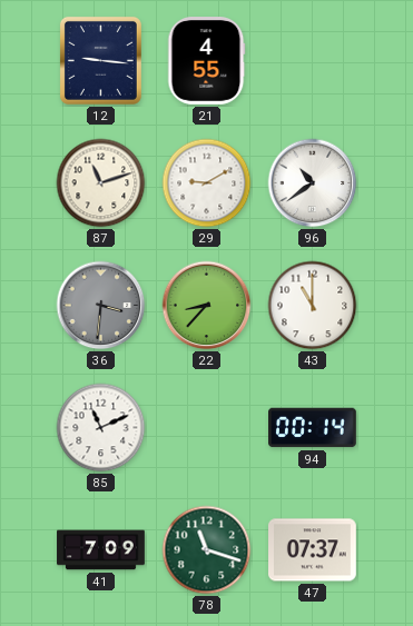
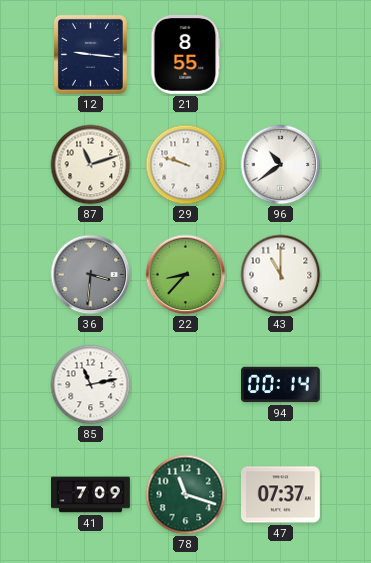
21: 4:55 -> 8:55 (185, 55)
29: 9:10 -> 9:48 (186, 165)
85: 11:11 -> 11:13 (91, 385)
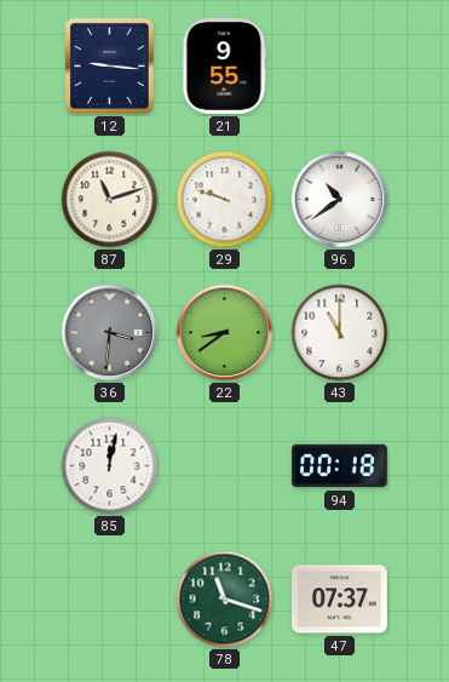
21: 8:55 -> 9:55 (224, 67)
22: 8:37 -> 8:39 (225, 333)
85: 11:13 -> 12:02 (110, 466)
94: 00:14 -> 00:18 (340, 466)
41: 7:09 -> none (91, 495)
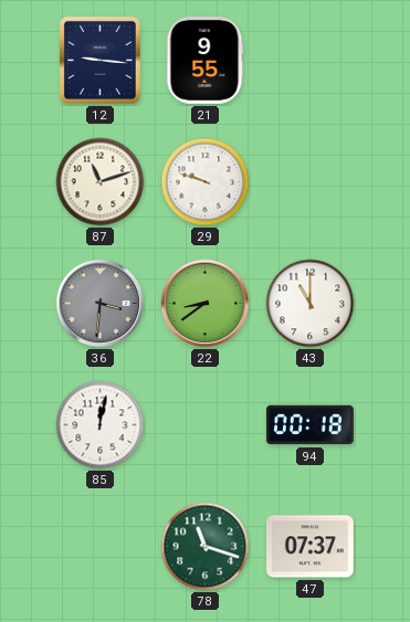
96: 10:39 -> none (340, 200)
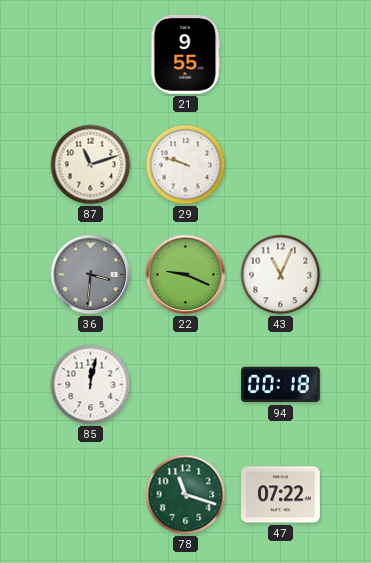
12: 9:16 -> none (99, 60)
22: 8:39 -> 9:19 (186, 275)
43: 11:00 -> 11:04 (281, 275)
47: 07:37 -> 07:22 (281, 495)
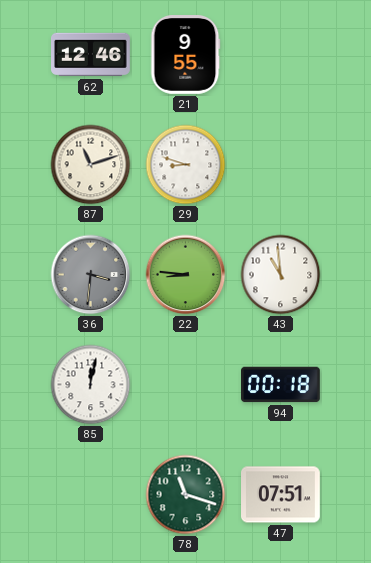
62: none -> 12:46 (91, 55)
29: 9:48 -> 8:48 (186, 165)
22: 9:19 -> 8:46 (186, 275)
43: 11:04 -> 10:59 (281, 275)
47: 07:22 -> 07:51 (281, 495)
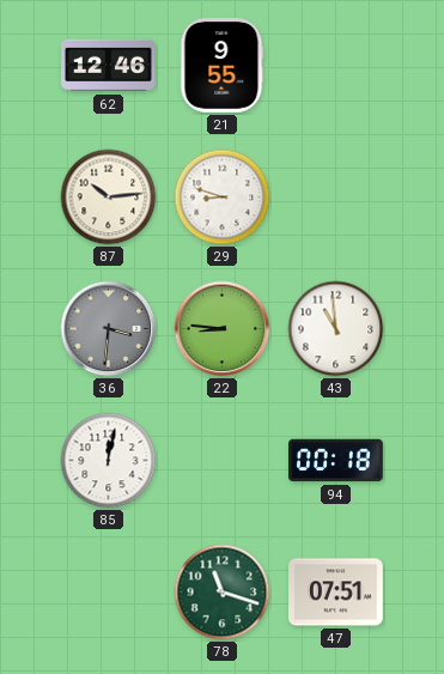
87: 11:12 -> 10:14 (109, 198)
